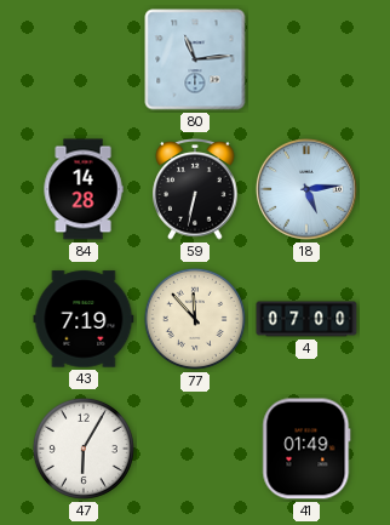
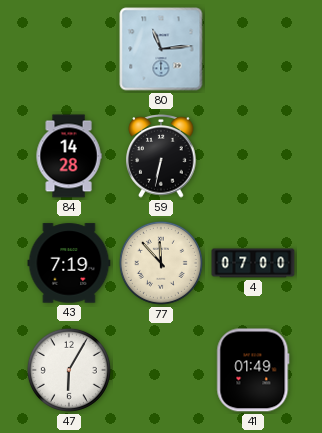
18: 5:14 -> none (306, 189)
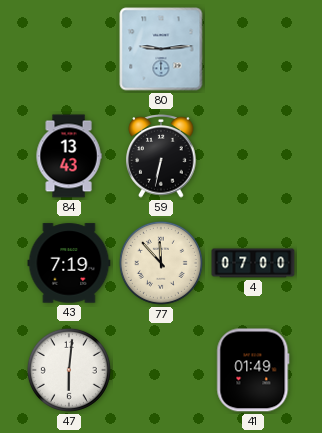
80: 11:14 -> 9:14 (161, 49)
84: 14:28 -> 13:43 (69, 156)
47: 6:05 -> 6:01 (69, 370)
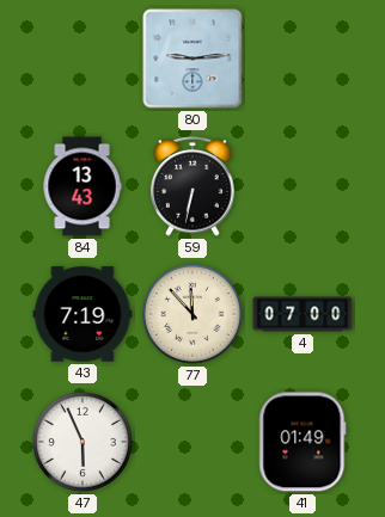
47: 6:01 -> 5:56 (82, 442)
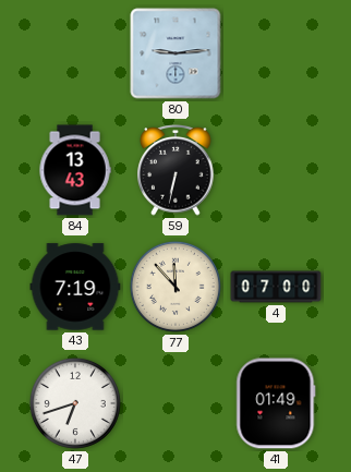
47: 5:56 -> 6:42 (75, 403)
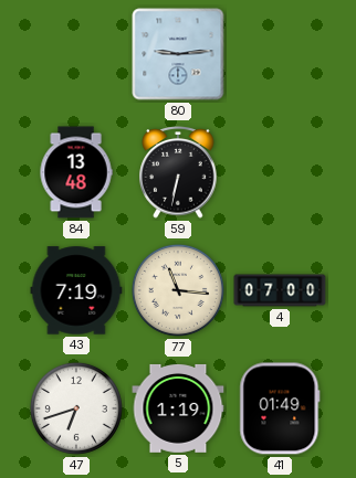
84: 13:43 -> 13:48 (76, 172)
77: 11:53 -> 11:16 (178, 290)
5: none -> 1:19 (178, 408)
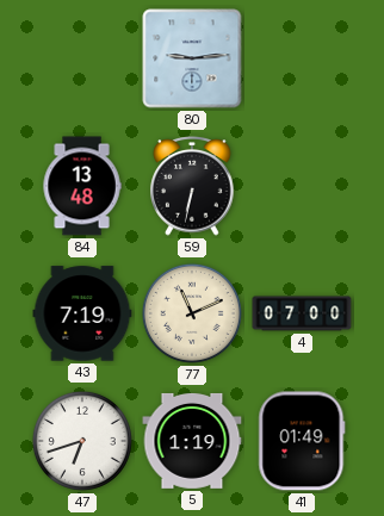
77: 11:16 -> 11:11 (192, 313)
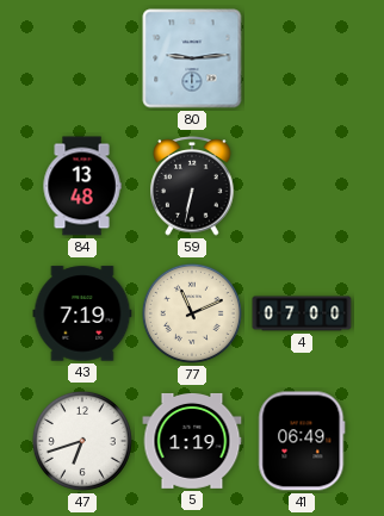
41: 01:49 -> 06:49 (302, 441)
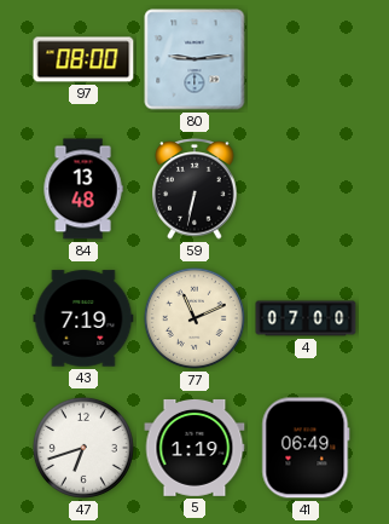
97: none -> 08:00 (83, 59)
